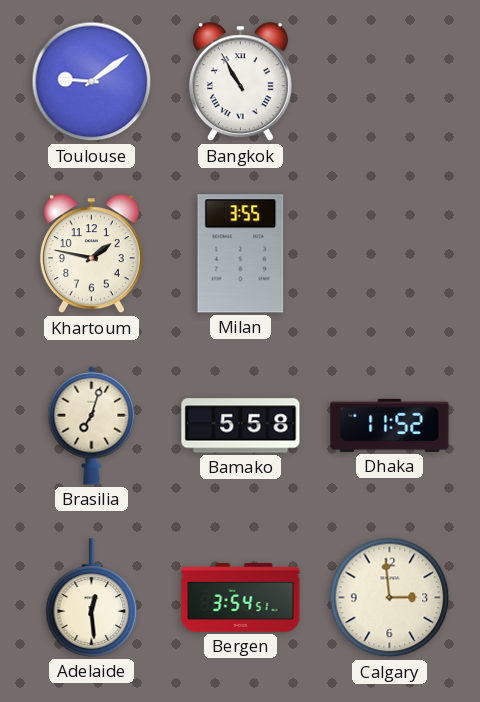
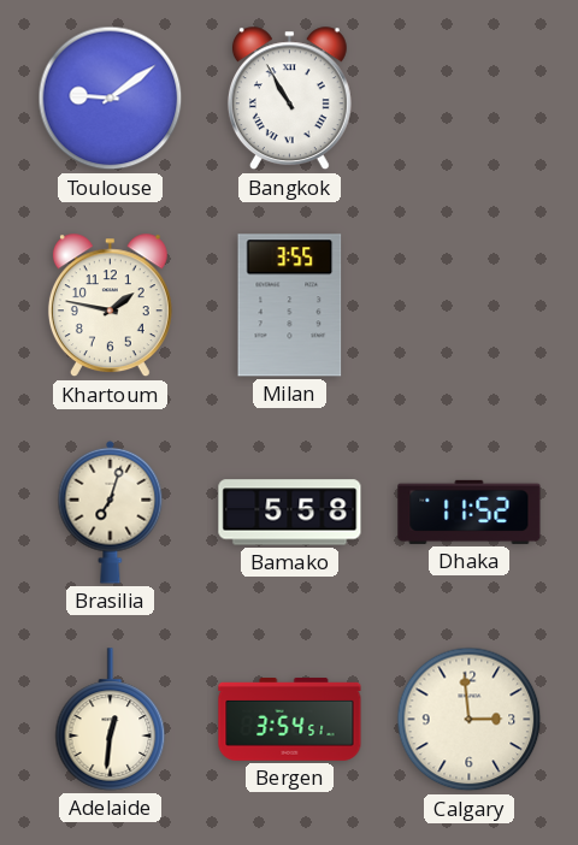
Adelaide: 12:29 -> 12:31 (111, 720)
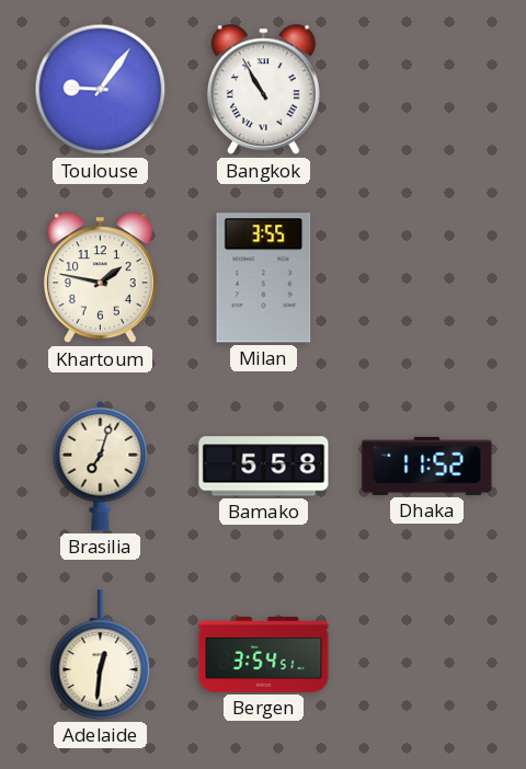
Toulouse: 9:09 -> 9:06 (101, 90)
Calgary: 2:59 -> none (470, 720)
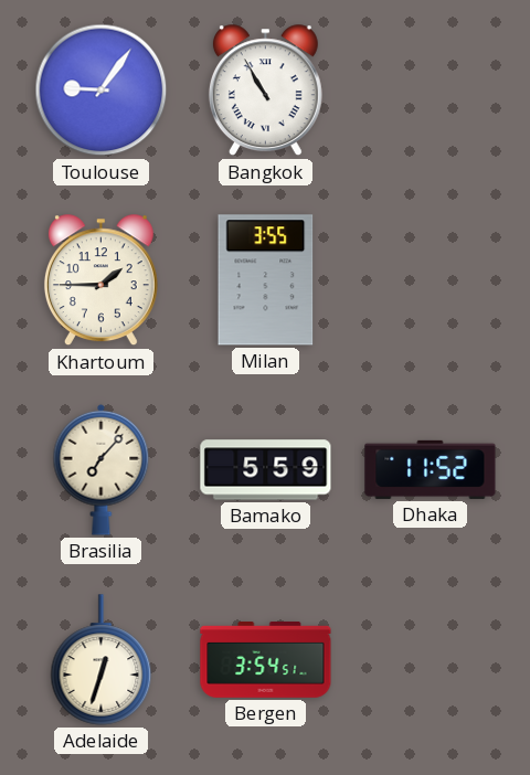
Khartoum: 1:47 -> 1:45 (100, 280)
Brasilia: 7:03 -> 7:07 (102, 469)
Bamako: 5:58 -> 5:59 (266, 470)
Adelaide: 12:31 -> 12:33 (102, 660)
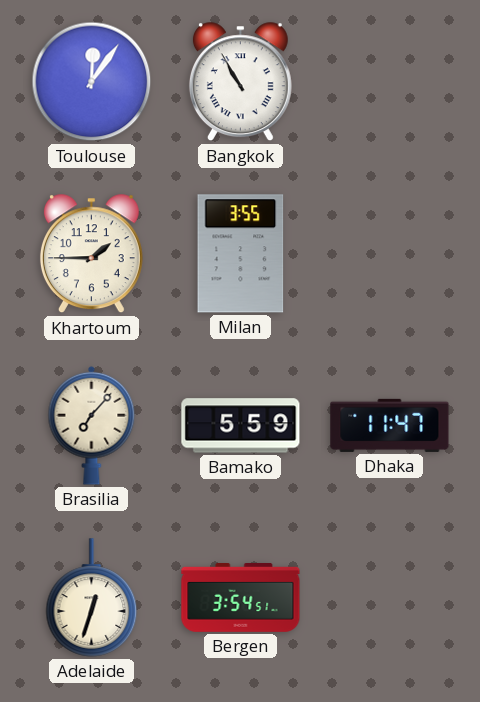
Toulouse: 9:06 -> 12:06 (92, 82)
Dhaka: 11:52 -> 11:47 (390, 425)
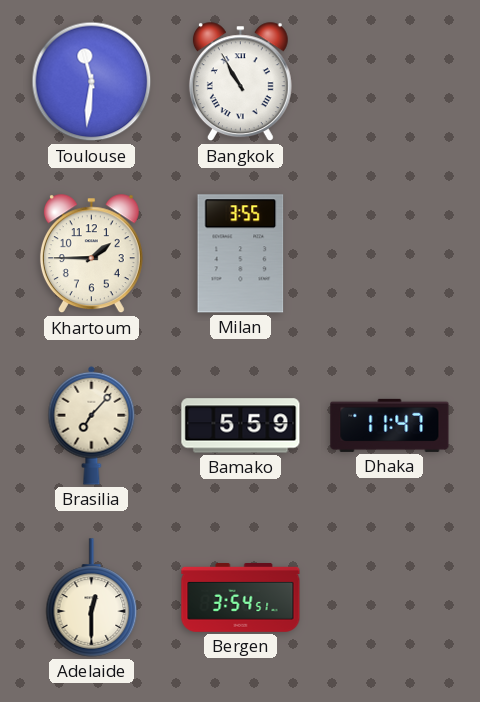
Toulouse: 12:06 -> 11:31 (92, 82)
Adelaide: 12:33 -> 12:30 (92, 598)
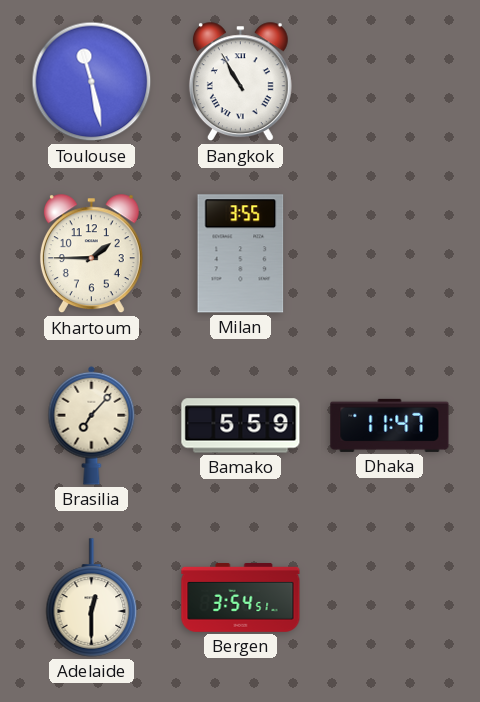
Toulouse: 11:31 -> 11:28 (92, 82)
